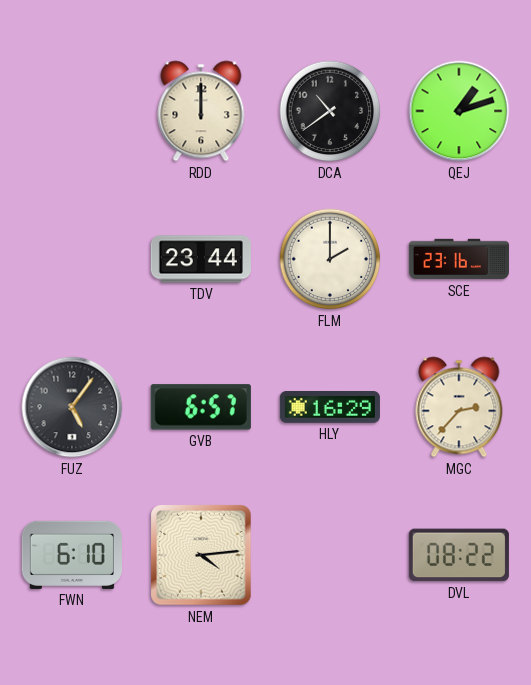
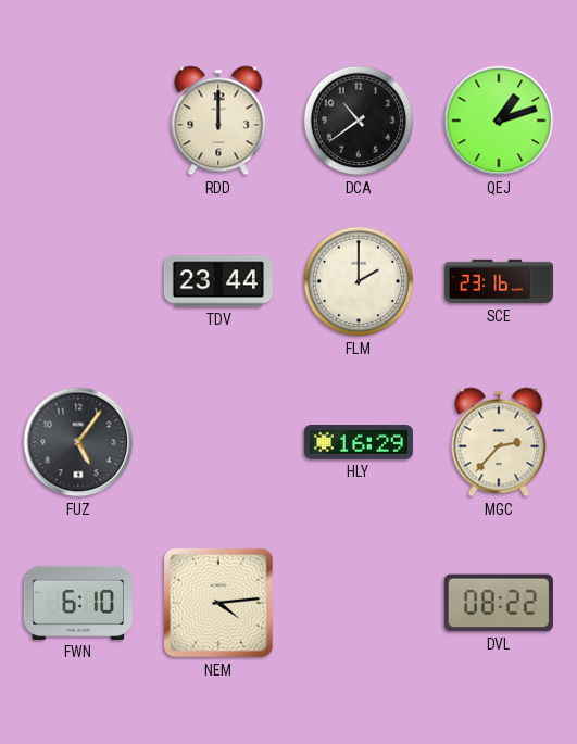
GVB: 6:57 -> none (201, 407)
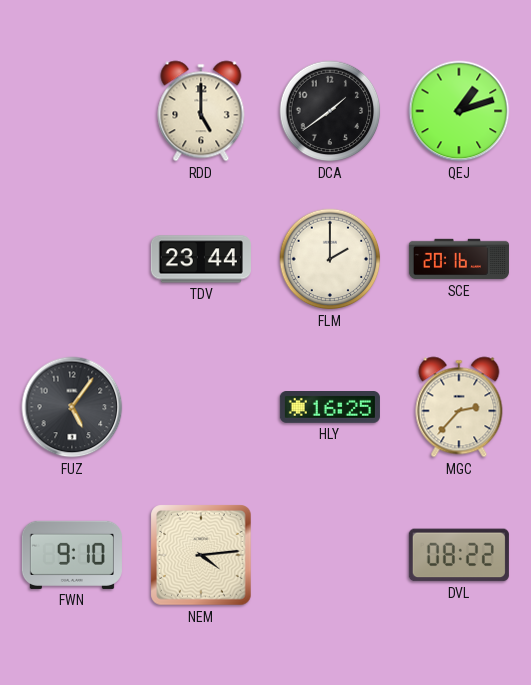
RDD: 12:00 -> 5:00 (201, 111)
DCA: 10:39 -> 1:39 (330, 111)
SCE: 23:16 -> 20:16 (459, 259)
HLY: 16:29 -> 16:25 (330, 408)
FWN: 6:10 -> 9:10 (72, 555)
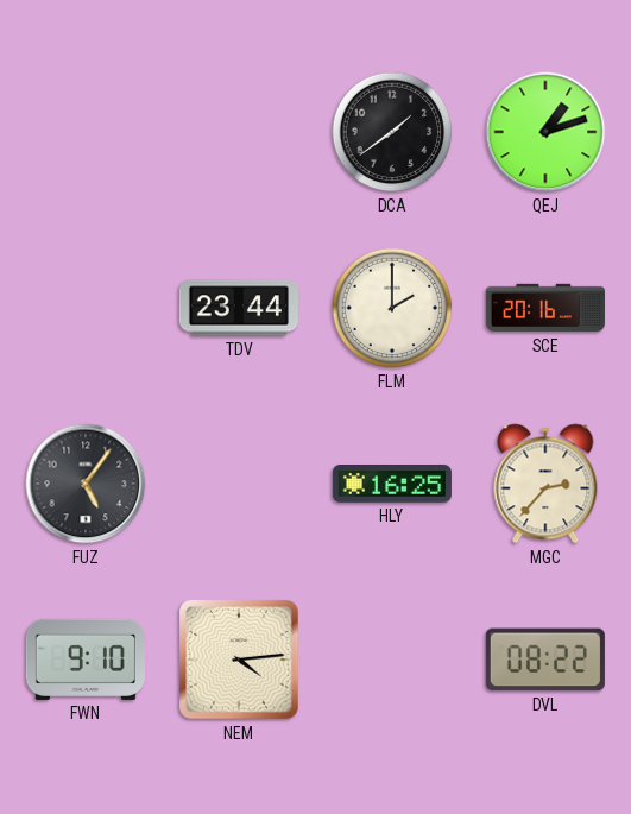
RDD: 5:00 -> none (201, 111)
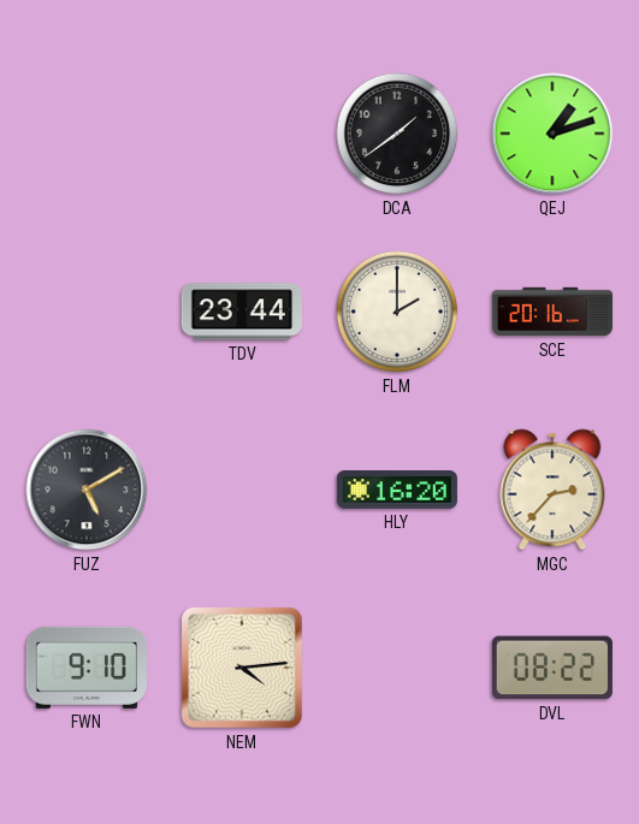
FUZ: 5:06 -> 5:10 (87, 490)
HLY: 16:25 -> 16:20 (397, 491)
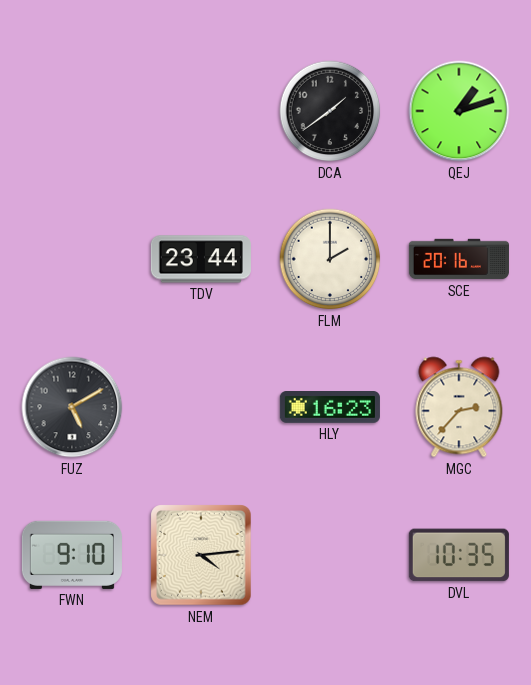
HLY: 16:20 -> 16:23 (330, 408)
DVL: 08:22 -> 10:35 (459, 555)
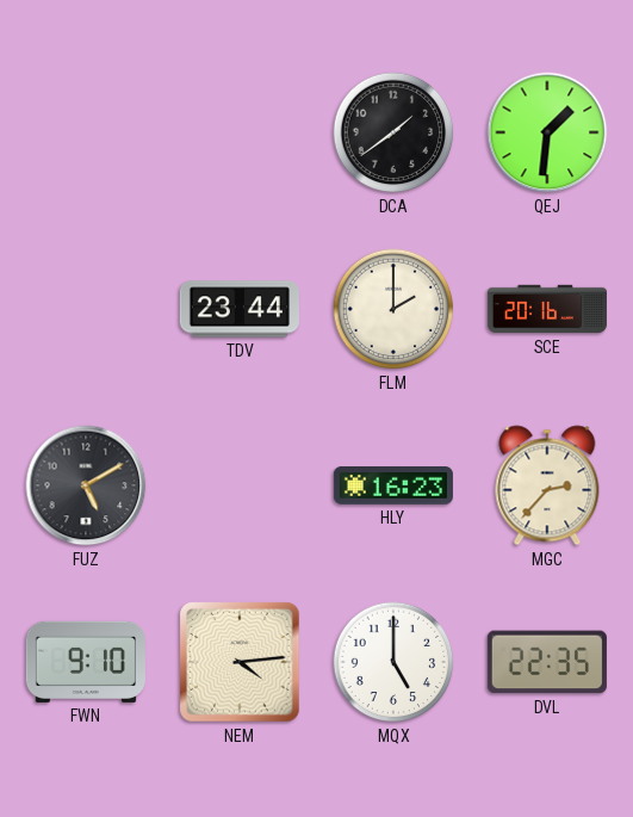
QEJ: 1:12 -> 1:31 (547, 132)
MQX: none -> 5:00 (393, 662)
DVL: 10:35 -> 22:35 (547, 662)
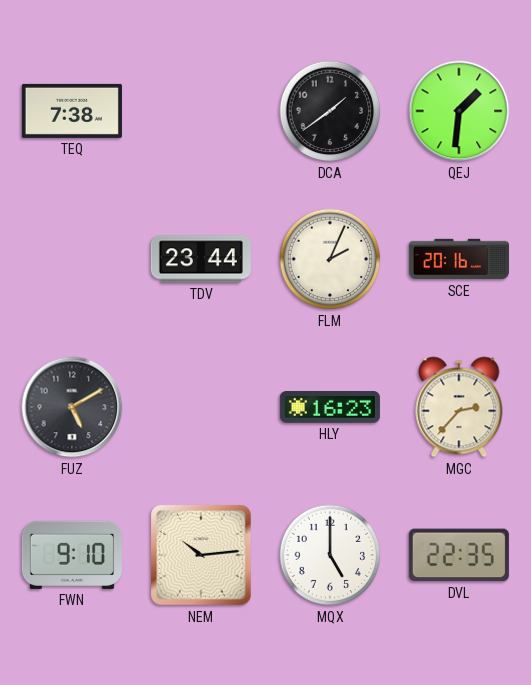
TEQ: none -> 7:38 (72, 111)
FLM: 2:00 -> 2:04 (330, 259)
NEM: 4:14 -> 10:14 (201, 555)
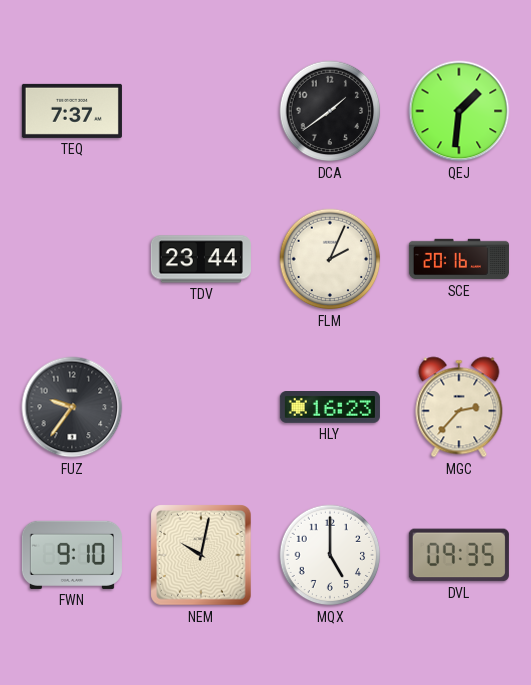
TEQ: 7:38 -> 7:37 (72, 111)
FUZ: 5:10 -> 9:36 (72, 407)
NEM: 10:14 -> 10:02 (201, 555)
DVL: 22:35 -> 09:35 (459, 555)
